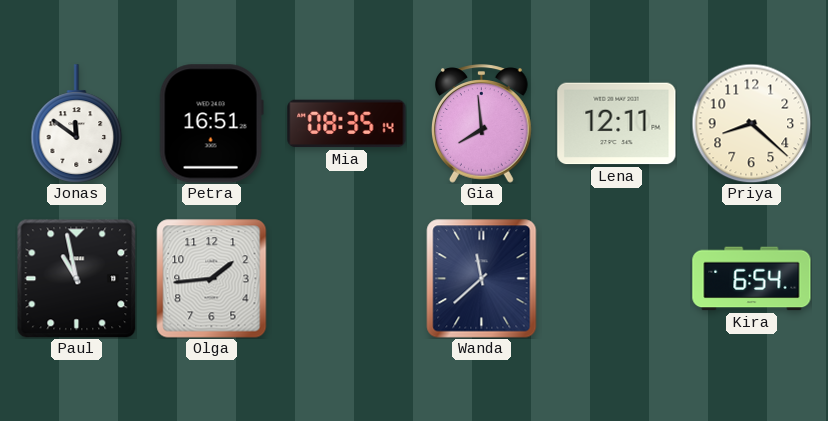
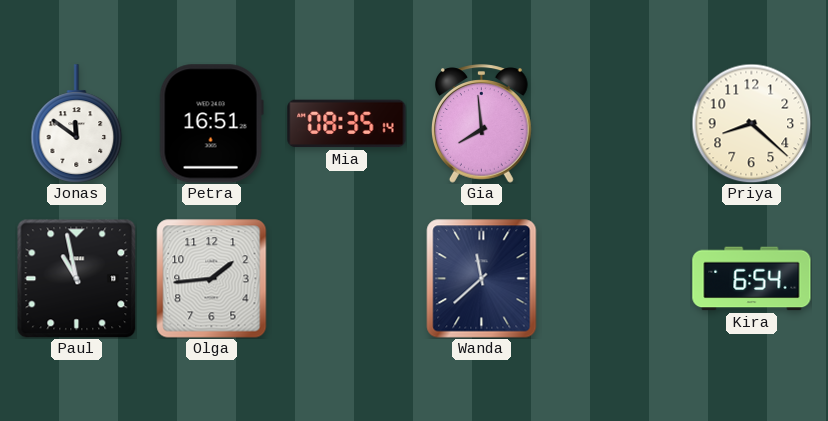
Lena: 12:11 -> none (617, 124)
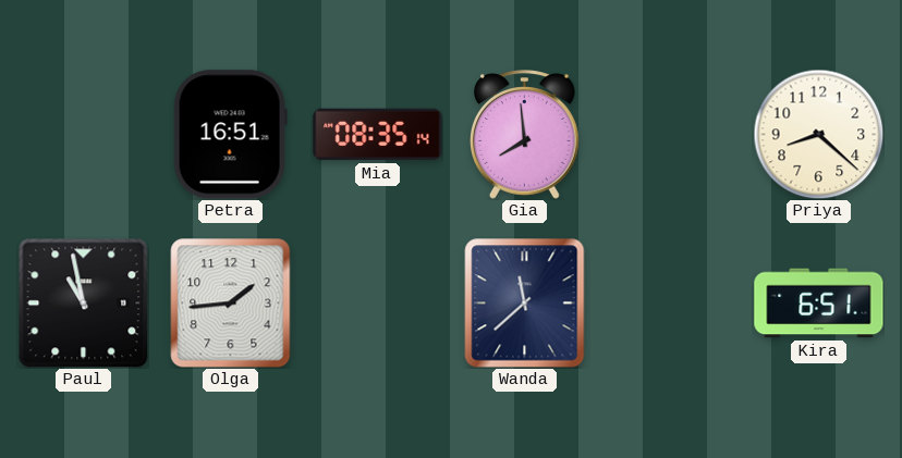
Jonas: 11:51 -> none (77, 124)
Kira: 6:54 -> 6:51 (819, 304)
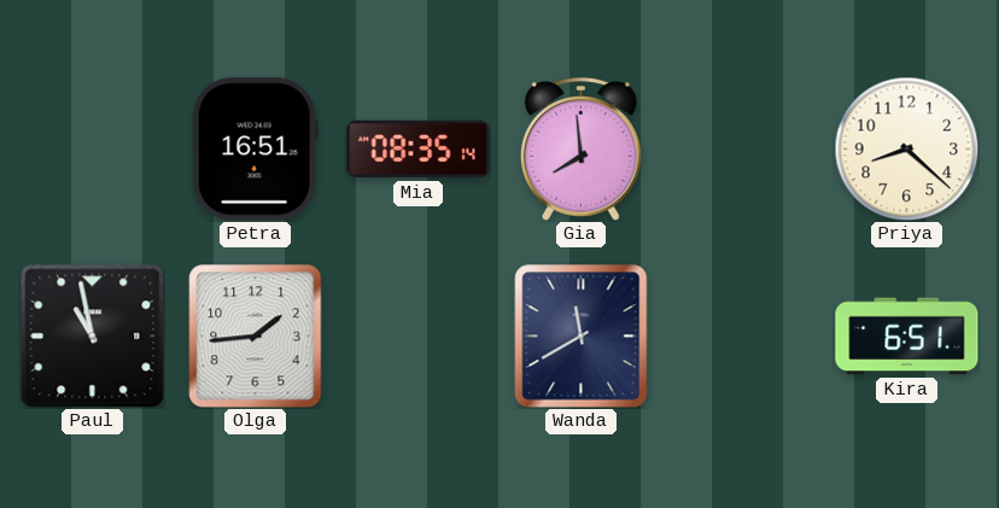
Wanda: 11:38 -> 11:40 (582, 337)
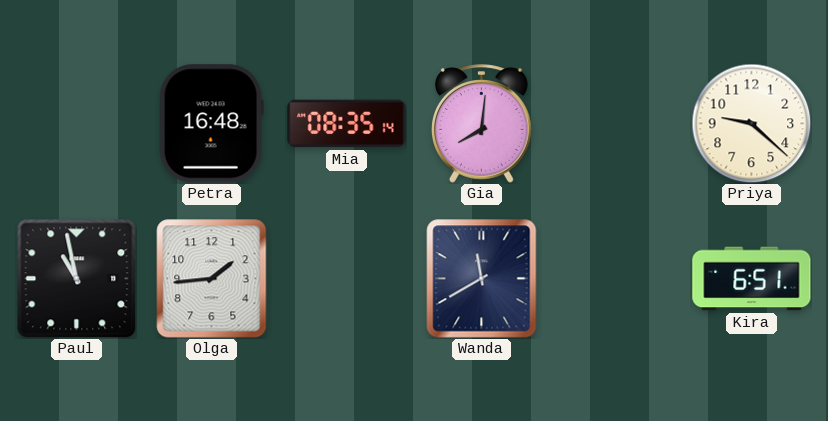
Petra: 16:51 -> 16:48 (211, 124)
Gia: 7:59 -> 8:01 (482, 124)
Priya: 8:22 -> 9:22 (751, 123)
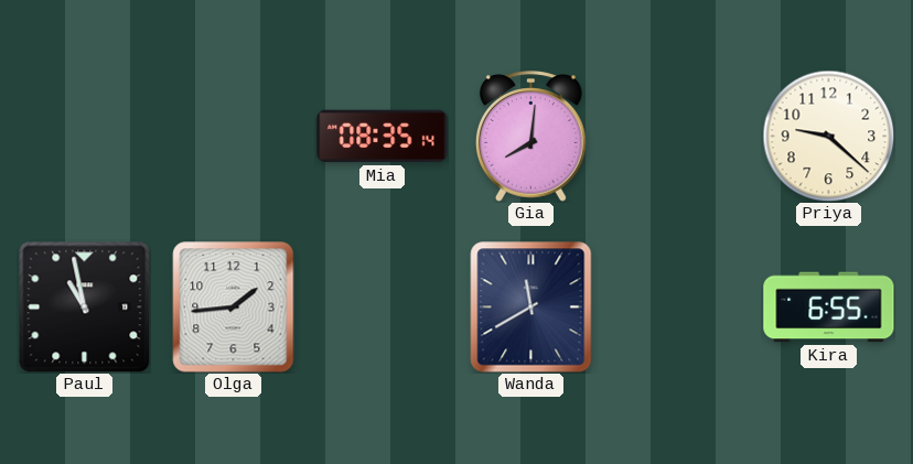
Petra: 16:48 -> none (211, 124)
Kira: 6:51 -> 6:55 (829, 307)
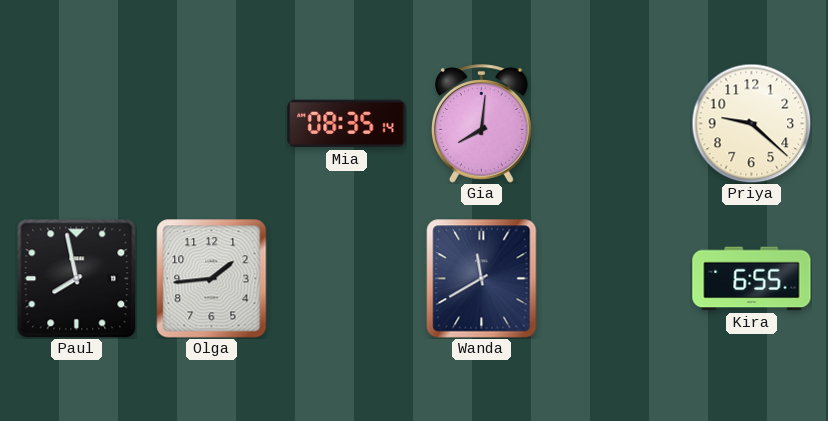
Paul: 10:58 -> 7:58 (76, 278)
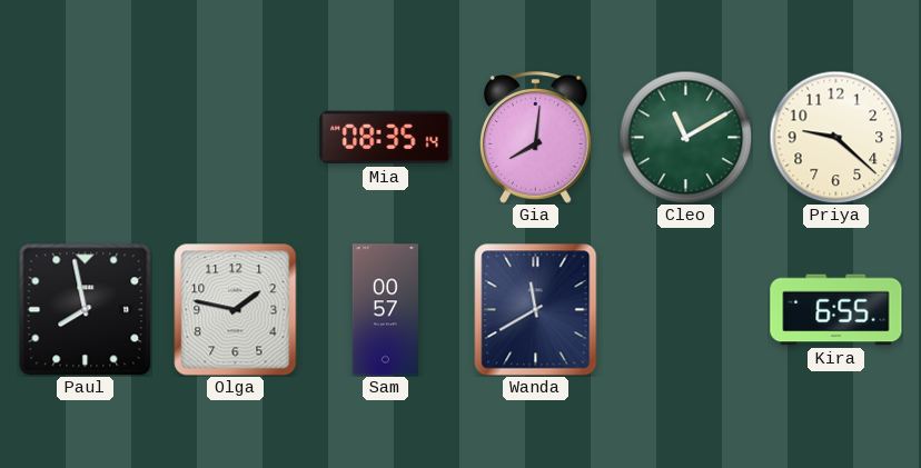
Cleo: none -> 11:10 (685, 137)
Olga: 1:44 -> 1:47 (236, 310)
Sam: none -> 00:57 (385, 310)
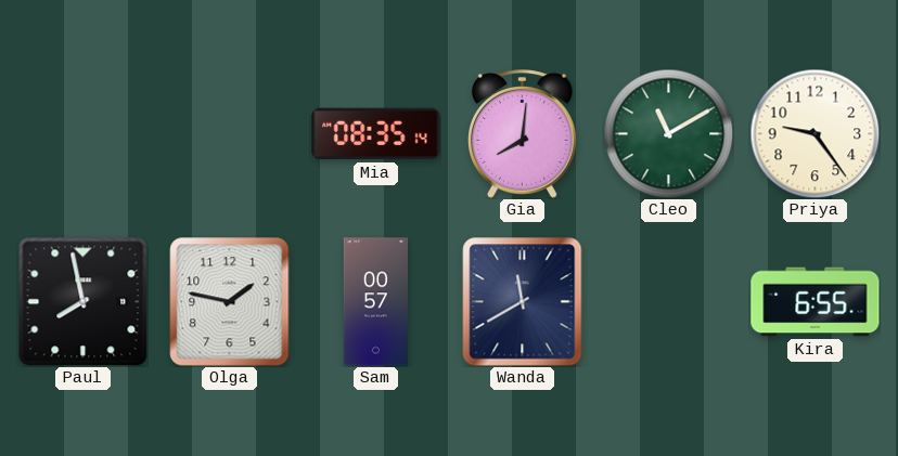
Priya: 9:22 -> 9:24 (814, 133)
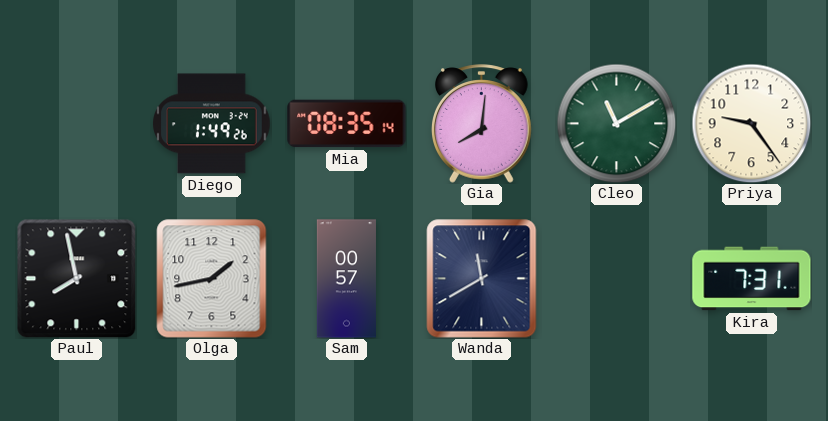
Diego: none -> 1:49 (212, 124)
Olga: 1:47 -> 1:43 (212, 279)
Kira: 6:55 -> 7:31 (752, 279)
